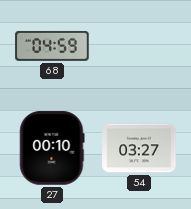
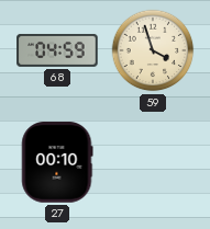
59: none -> 3:57 (153, 50)
54: 03:27 -> none (139, 148)
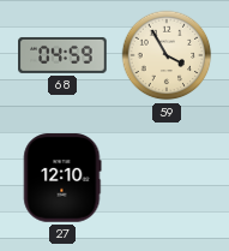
59: 3:57 -> 3:55 (167, 55)
27: 00:10 -> 12:10 (62, 178)
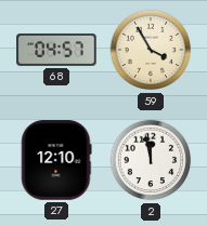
68: 04:59 -> 04:57 (56, 50)
2: none -> 11:58 (151, 160)
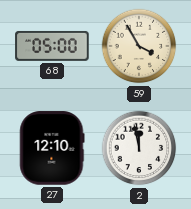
68: 04:57 -> 05:00 (52, 46)
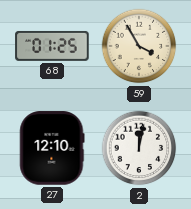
68: 05:00 -> 01:25 (52, 46)
2: 11:58 -> 12:02 (139, 148)
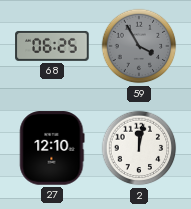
68: 01:25 -> 06:25 (52, 46)
59 dial: cream -> grey (139, 46)
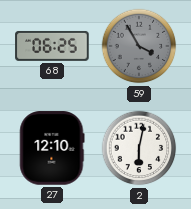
2: 12:02 -> 6:02 (139, 148)
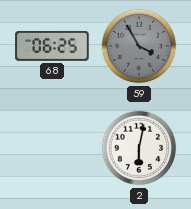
27: 12:10 -> none (52, 148)
